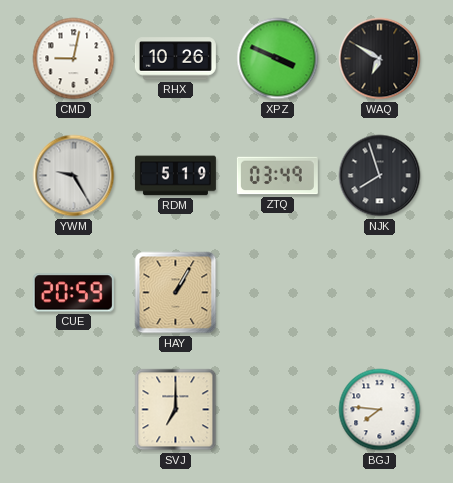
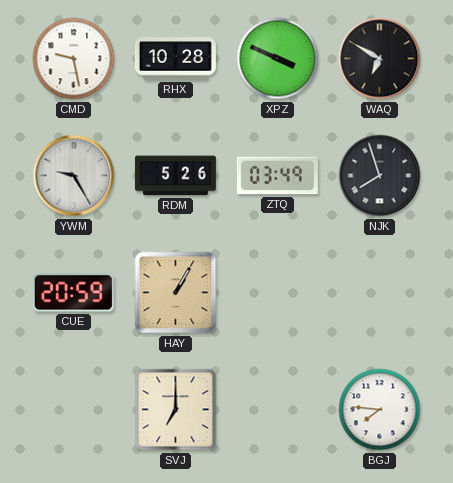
CMD: 9:02 -> 9:28 (74, 59)
RHX: 10:26 -> 10:28 (175, 59)
RDM: 5:19 -> 5:26 (175, 176)
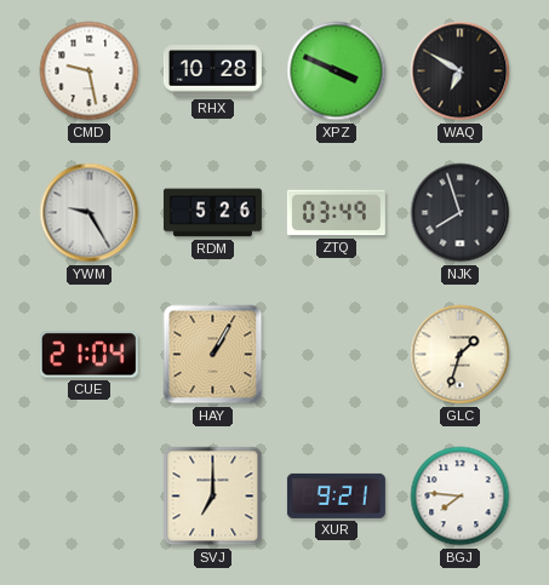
CUE: 20:59 -> 21:04 (88, 355)
GLC: none -> 1:33 (461, 355)
XUR: none -> 9:21 (336, 495)
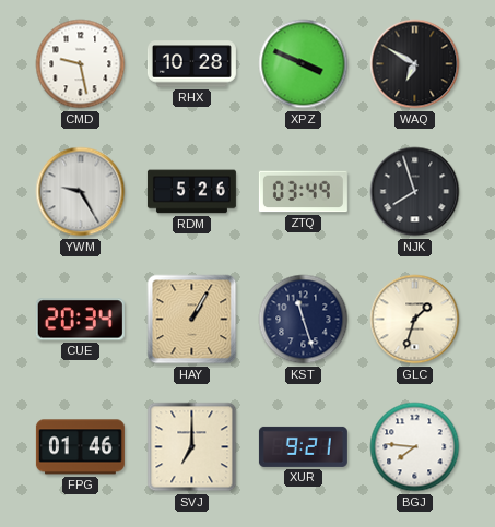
CUE: 21:04 -> 20:34 (80, 320)
KST: none -> 11:27 (304, 320)
FPG: none -> 01:46 (80, 447)
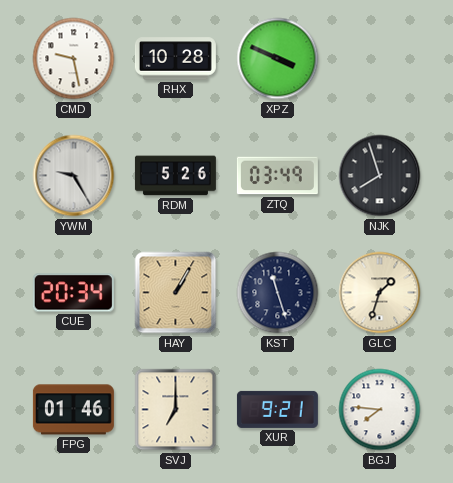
WAQ: 6:50 -> none (415, 64)
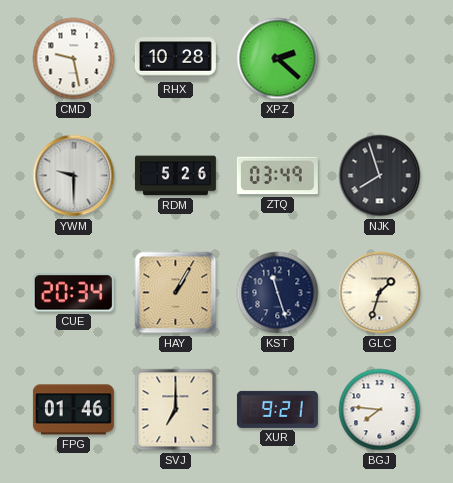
XPZ: 3:49 -> 2:22 (278, 59)
YWM: 9:25 -> 9:30 (74, 176)
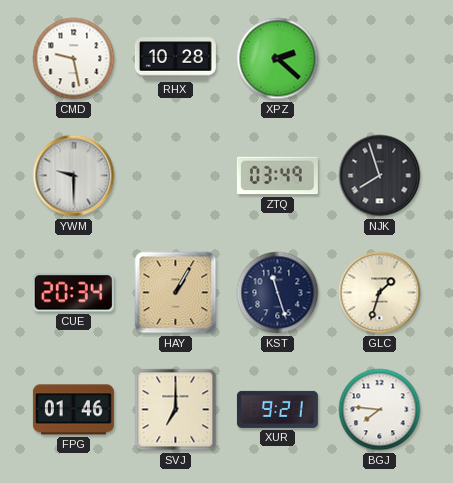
RDM: 5:26 -> none (175, 176)
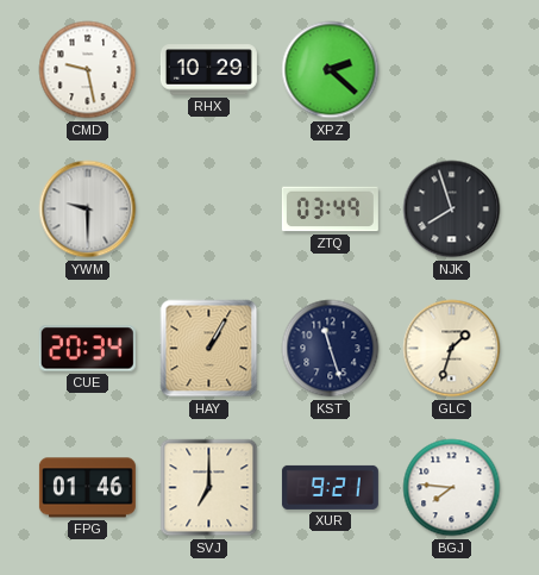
RHX: 10:28 -> 10:29 (208, 70)
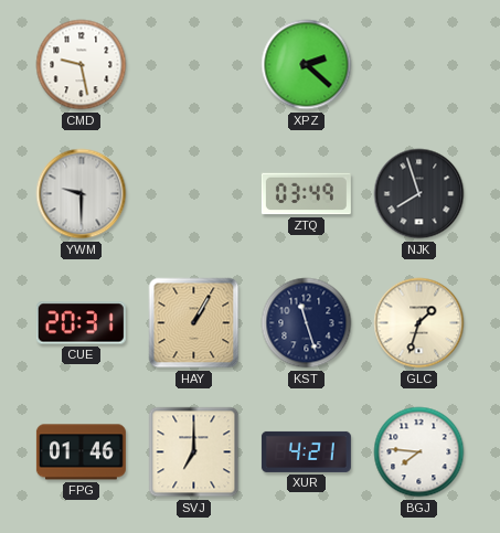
RHX: 10:29 -> none (208, 70)
CUE: 20:34 -> 20:31 (81, 323)
XUR: 9:21 -> 4:21 (306, 451)
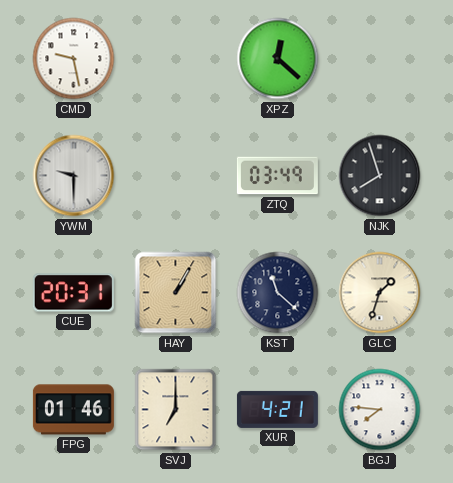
XPZ: 2:22 -> 12:22 (278, 59)
KST: 11:27 -> 11:22 (278, 293)
